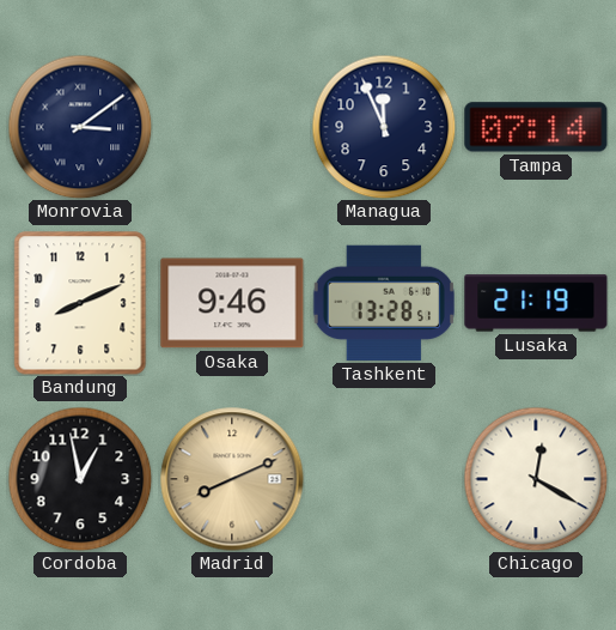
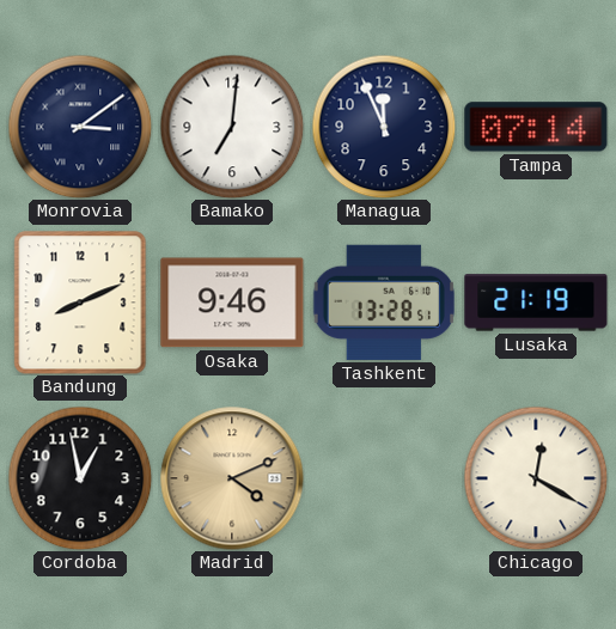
Bamako: none -> 7:01 (232, 127)
Madrid: 8:11 -> 4:11 (232, 478)
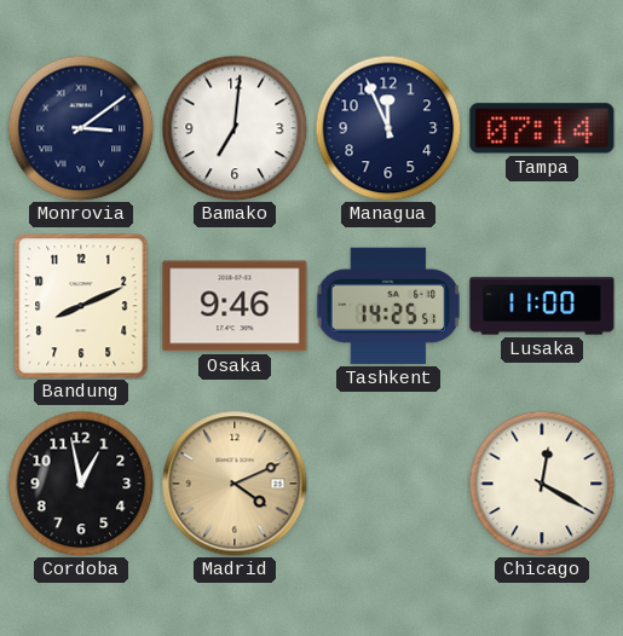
Tashkent: 13:28 -> 14:25 (388, 306)
Lusaka: 21:19 -> 11:00 (542, 306)
